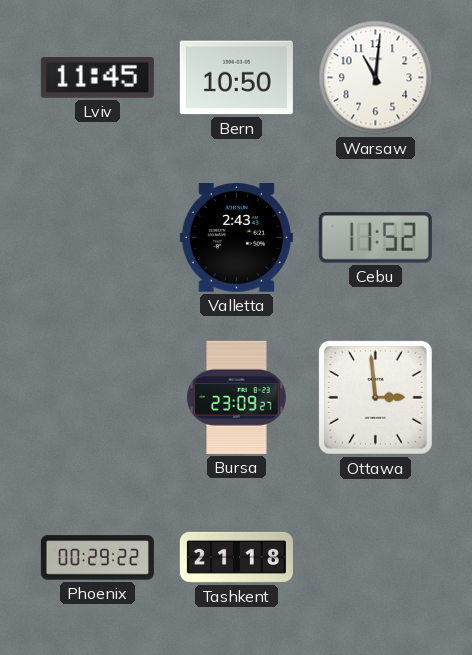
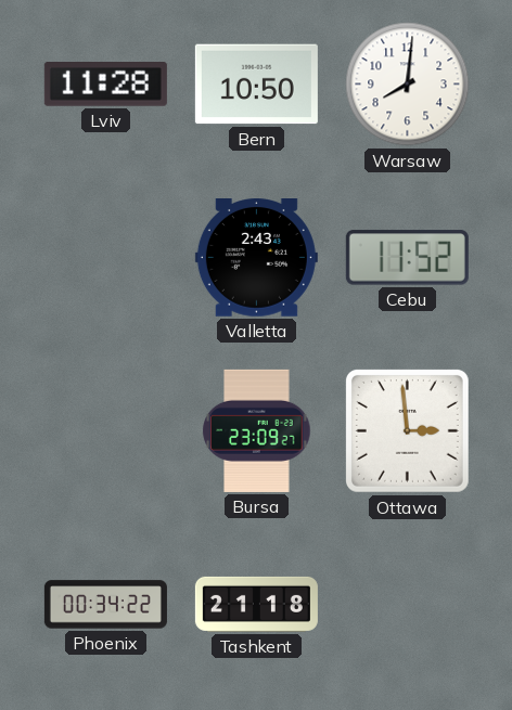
Lviv: 11:45 -> 11:28 (105, 85)
Warsaw: 11:01 -> 8:01 (408, 85)
Phoenix: 00:29 -> 00:34 (105, 605)
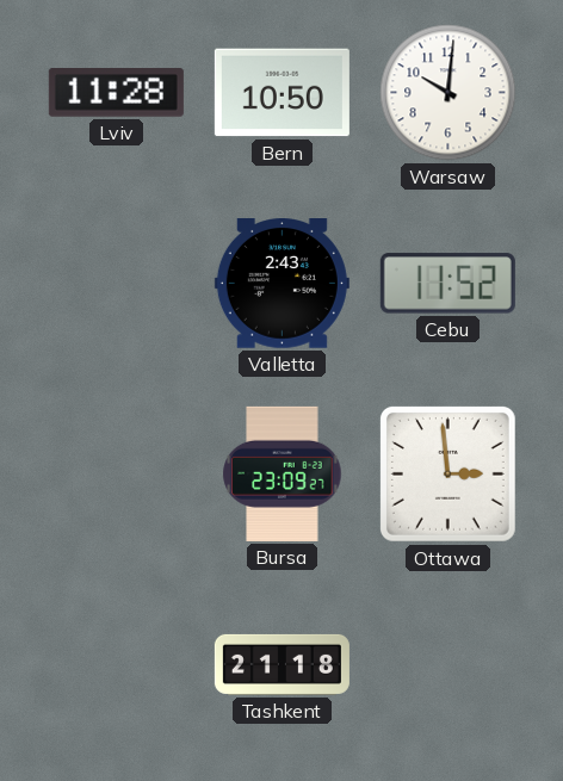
Warsaw: 8:01 -> 10:01 (448, 93)
Phoenix: 00:34 -> none (105, 605)
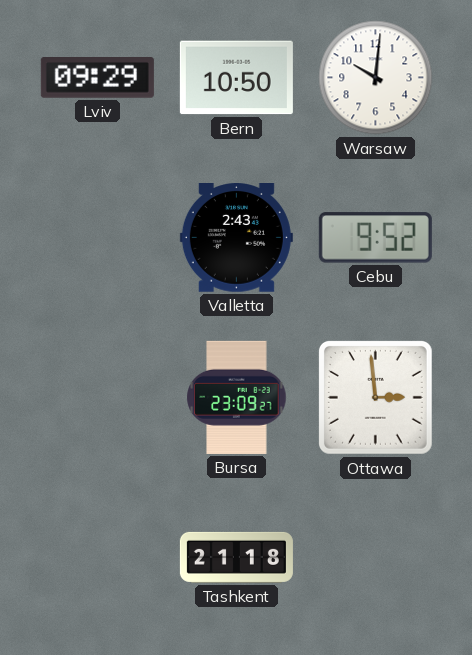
Lviv: 11:28 -> 09:29 (97, 78)
Cebu: 11:52 -> 9:52 (375, 238)
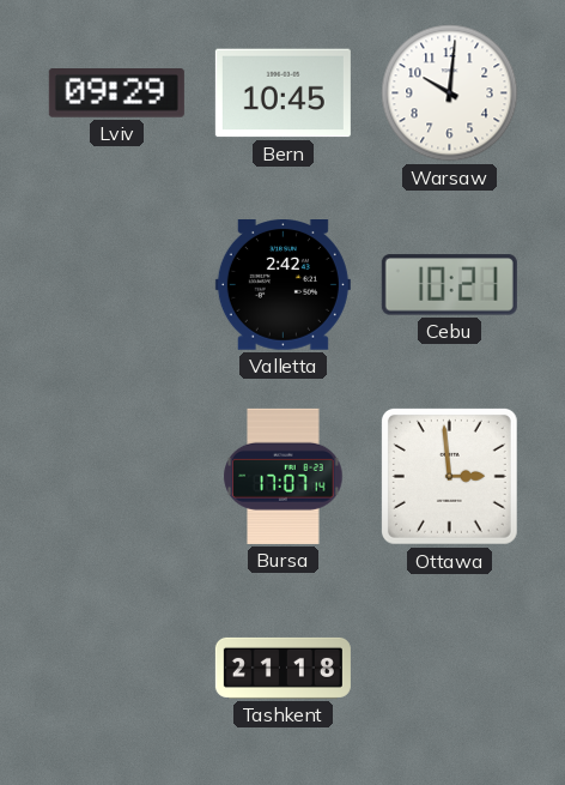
Bern: 10:50 -> 10:45 (282, 93)
Valletta: 2:43 -> 2:42 (282, 285)
Cebu: 9:52 -> 10:21 (449, 285)
Bursa: 23:09 -> 17:07 (284, 476)
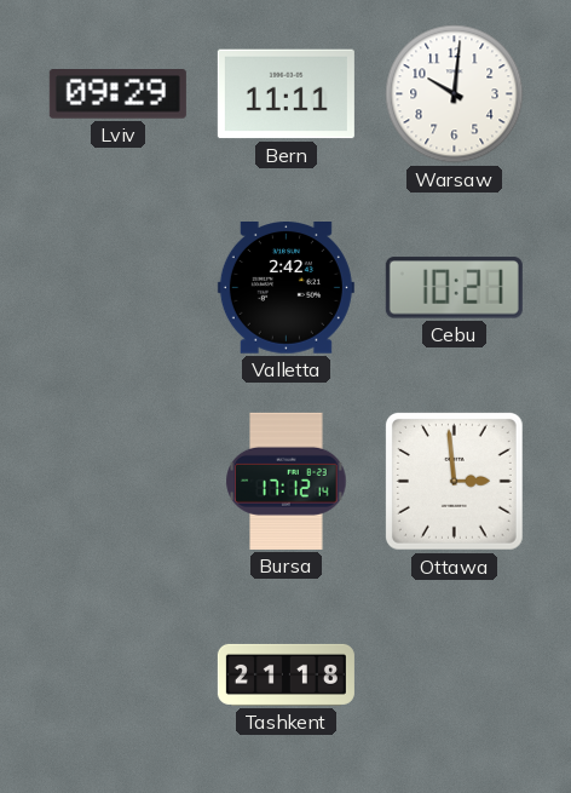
Bern: 10:45 -> 11:11 (285, 94)
Bursa: 17:07 -> 17:12 (287, 481)
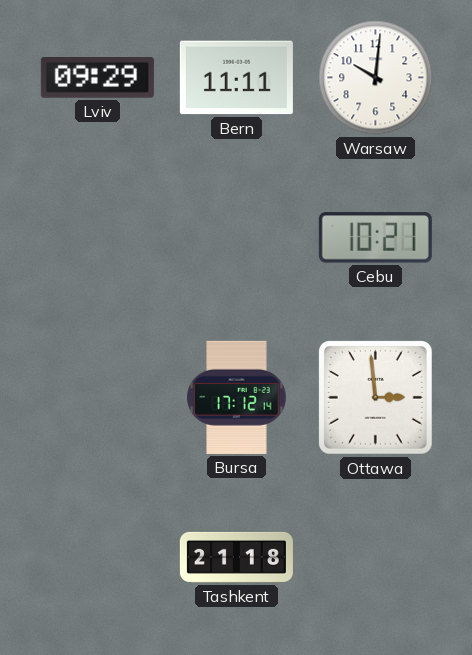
Valletta: 2:42 -> none (285, 288)
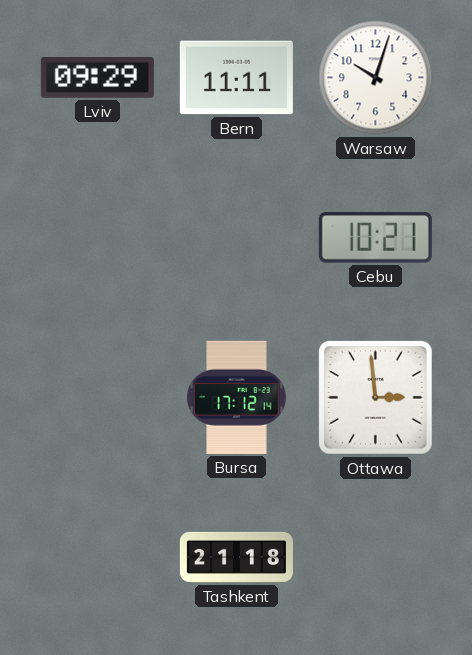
Warsaw: 10:01 -> 10:03 (376, 78)
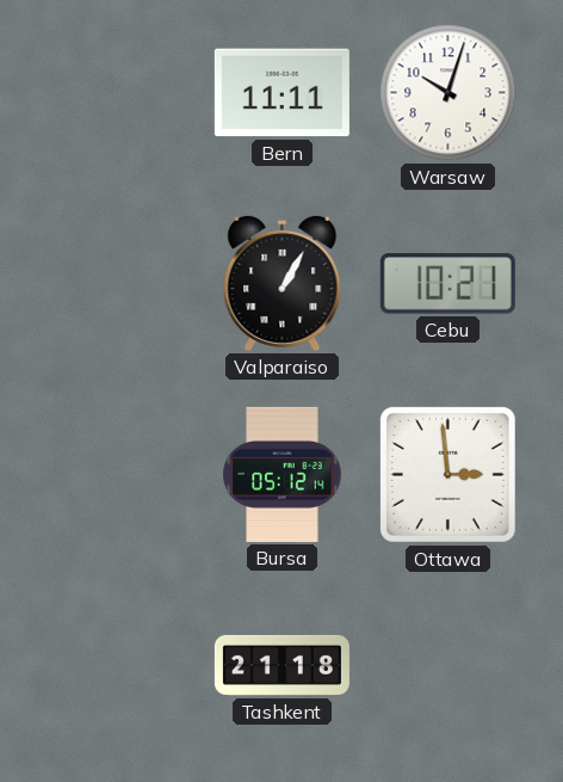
Lviv: 09:29 -> none (97, 78)
Valparaiso: none -> 1:05 (283, 283)
Bursa: 17:12 -> 05:12 (283, 474)
